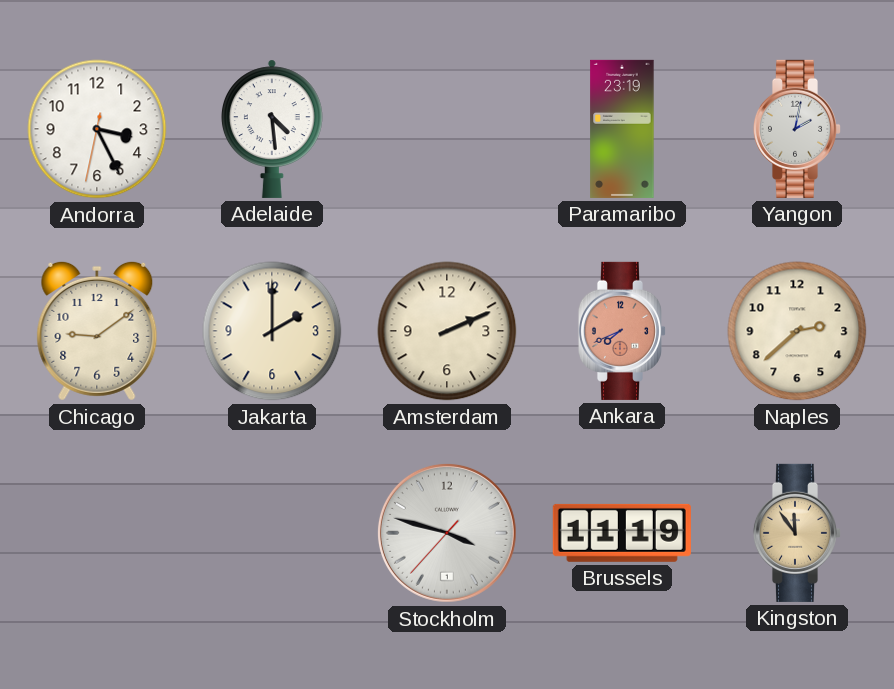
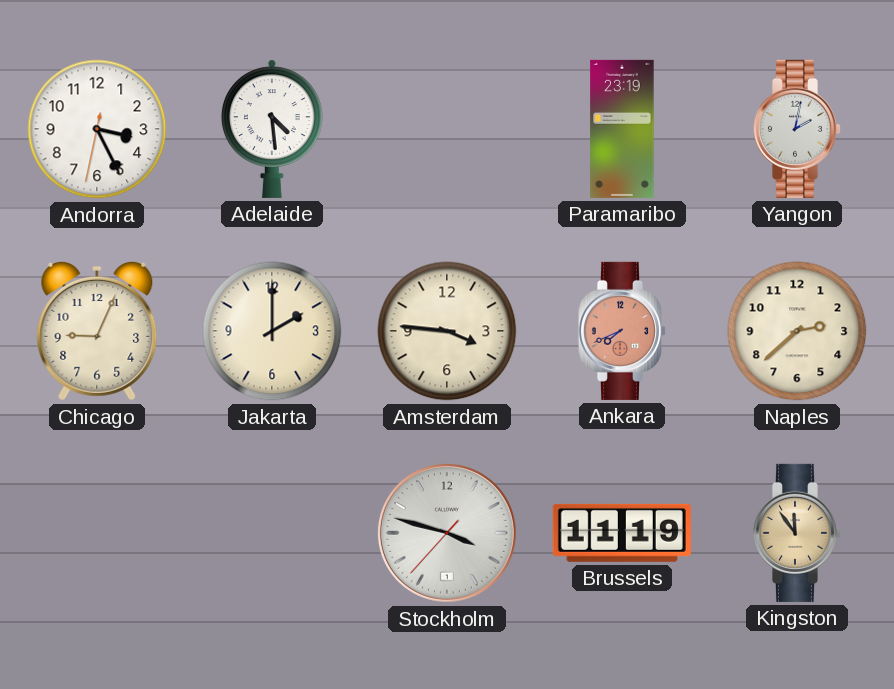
Chicago: 9:09 -> 9:04 (97, 331)
Amsterdam: 2:11 -> 3:46 (447, 331)
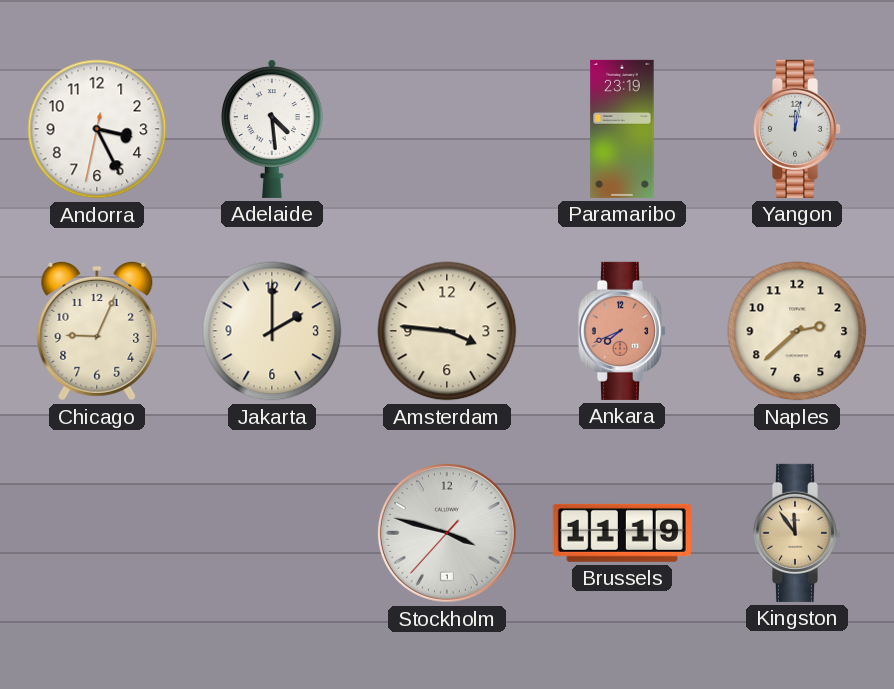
Yangon: 2:02 -> 12:02 (796, 129)
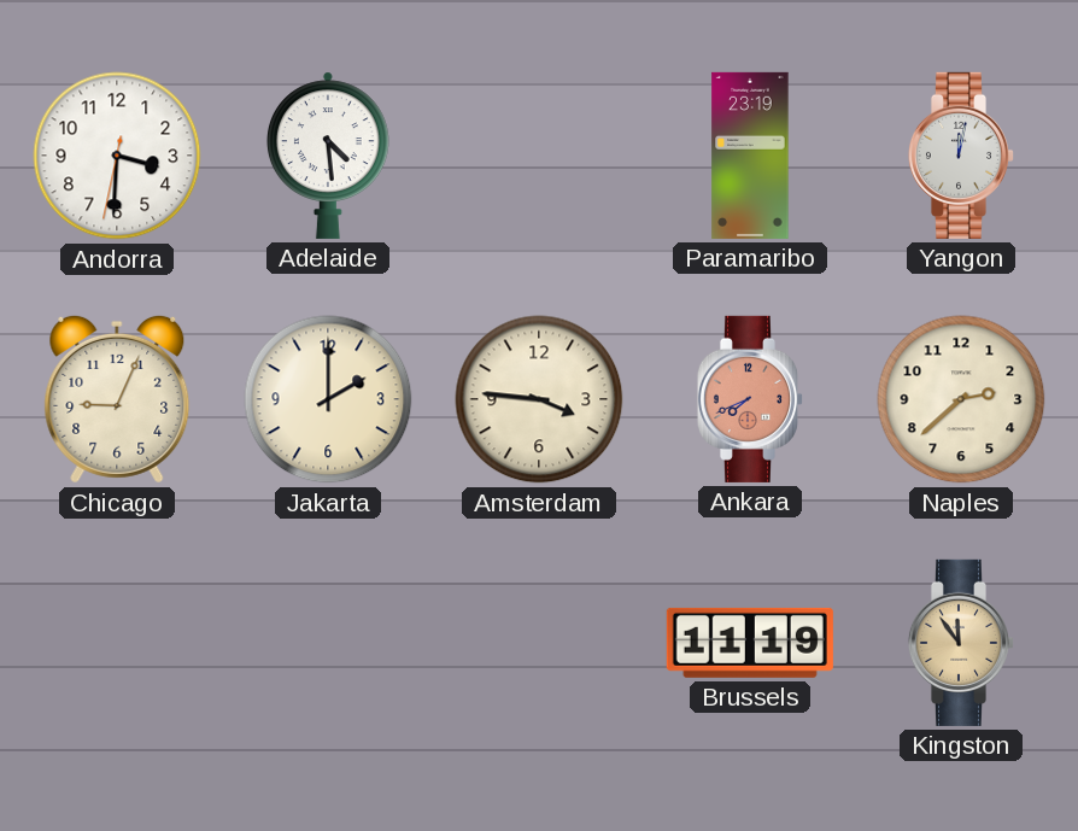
Andorra: 3:25 -> 3:30 (117, 156)
Stockholm: 3:47 -> none (447, 533)
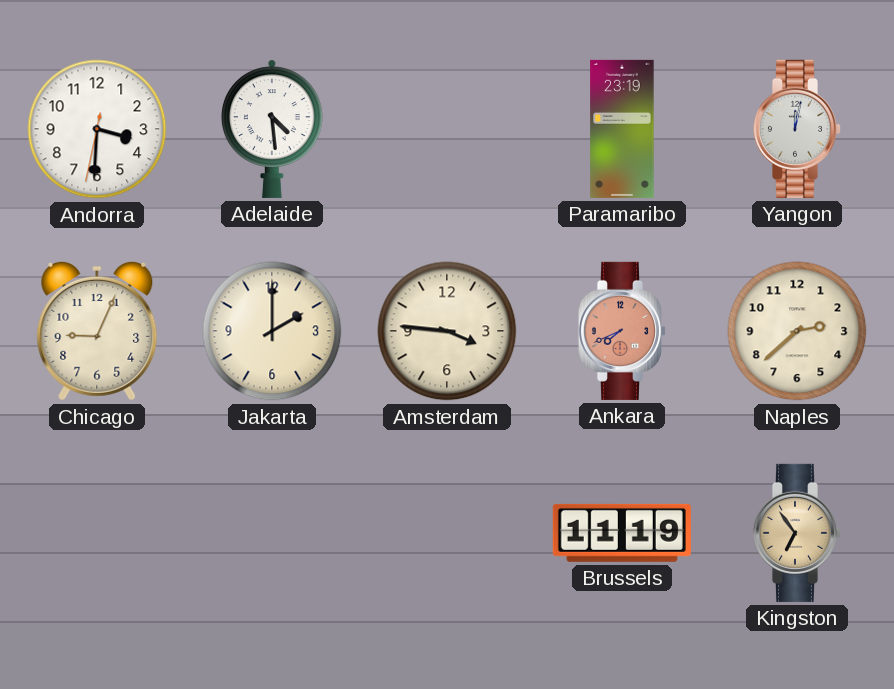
Kingston: 11:54 -> 6:54 (796, 533)
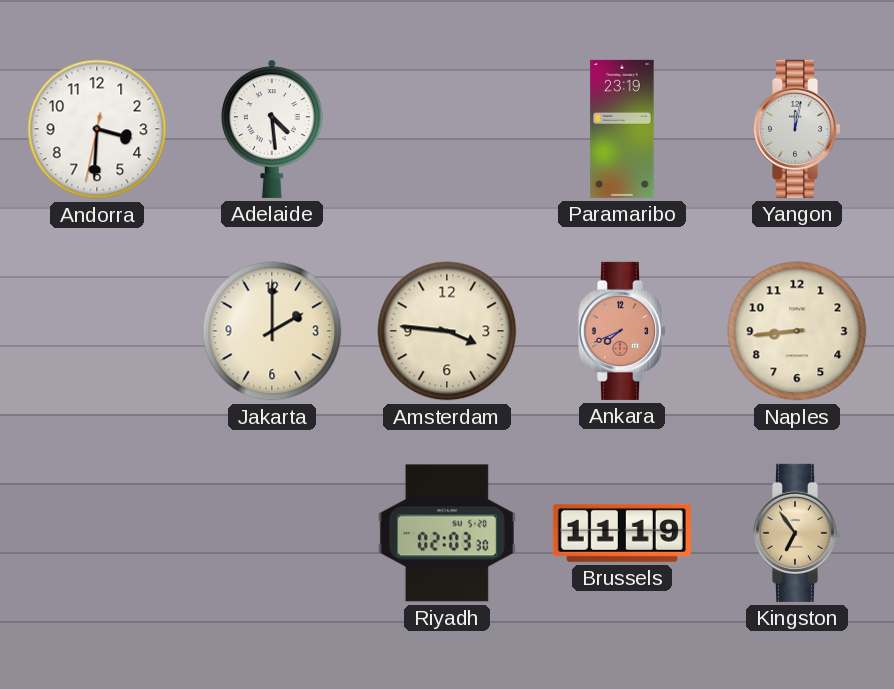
Chicago: 9:04 -> none (97, 331)
Naples: 2:38 -> 8:44 (797, 331)
Riyadh: none -> 02:03 (447, 533)
